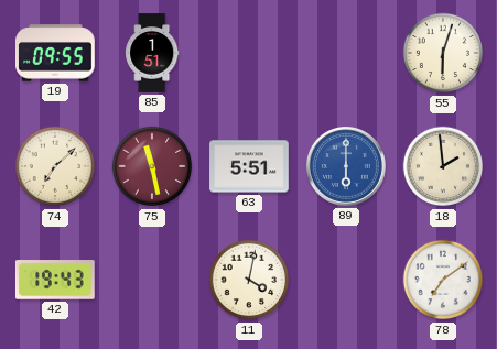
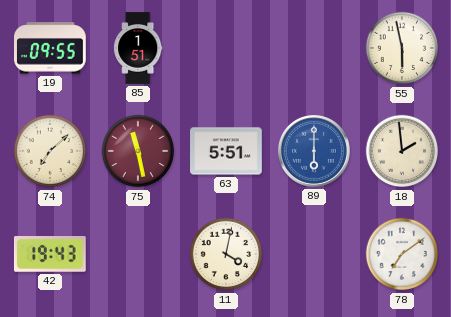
55: 6:03 -> 5:58 (402, 48)
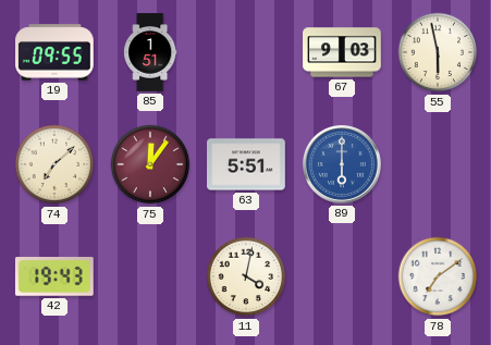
67: none -> 9:03 (342, 52)
75: 11:28 -> 12:06 (150, 164)
18: 1:59 -> none (402, 151)
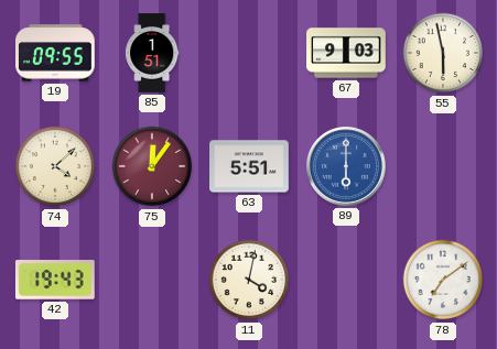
74: 7:08 -> 4:08 (55, 166)
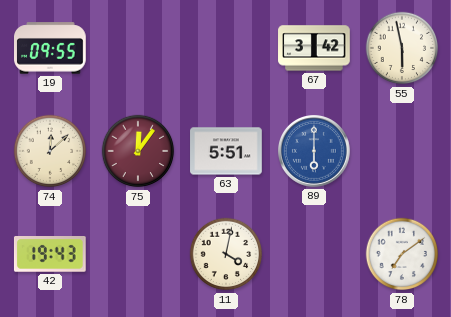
85: 1:51 -> none (152, 53)
67: 9:03 -> 3:42 (314, 48)
74: 4:08 -> 12:08 (50, 151)
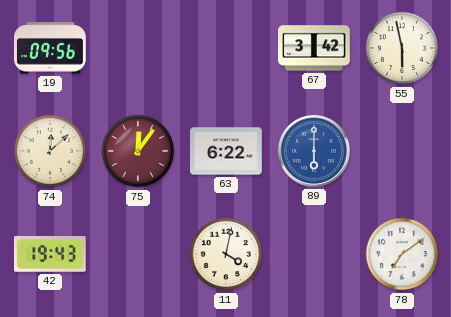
19: 09:55 -> 09:56 (51, 48)
63: 5:51 -> 6:22 (226, 151)
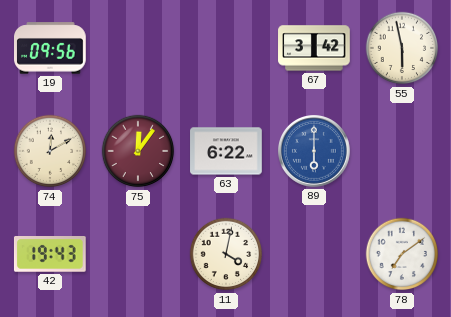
74: 12:08 -> 12:10 (50, 151)
